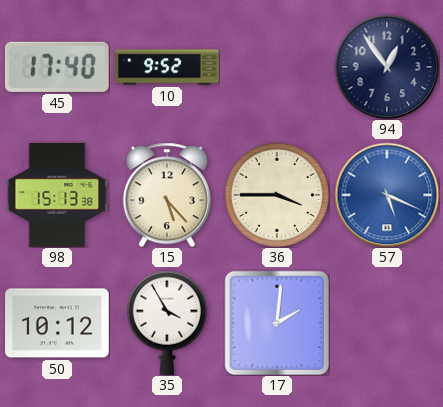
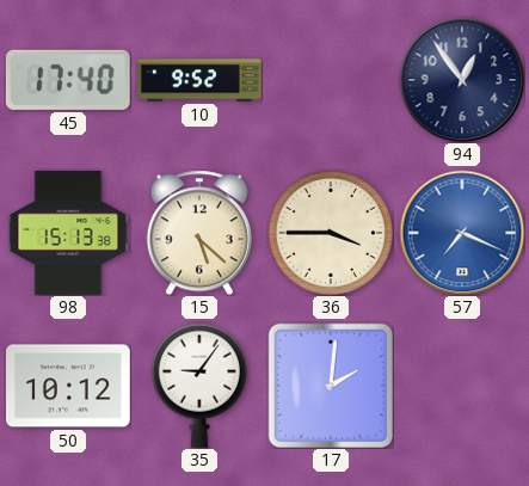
15: 5:23 -> 5:22 (199, 233)
57: 5:19 -> 7:19 (462, 233)
35: 3:55 -> 9:06 (199, 386)
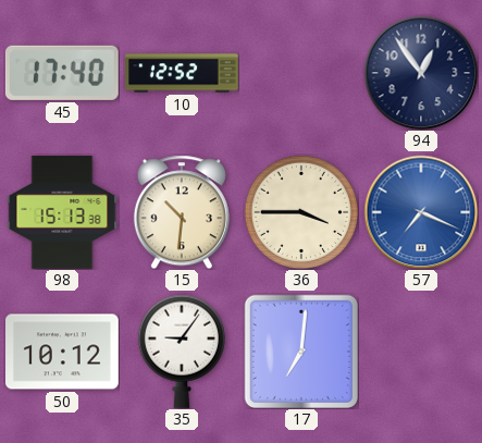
10: 9:52 -> 12:52 (182, 73)
15: 5:22 -> 10:31 (182, 212)
17: 2:01 -> 7:01 (300, 350)
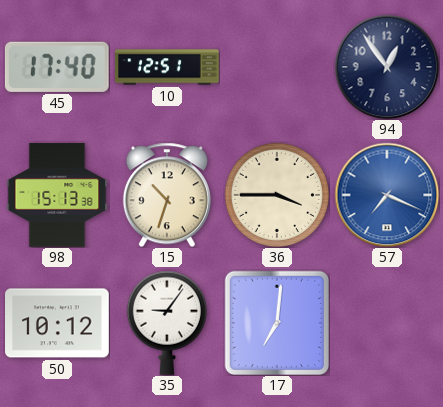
10: 12:52 -> 12:51 (167, 67)
15: 10:31 -> 10:33 (167, 195)
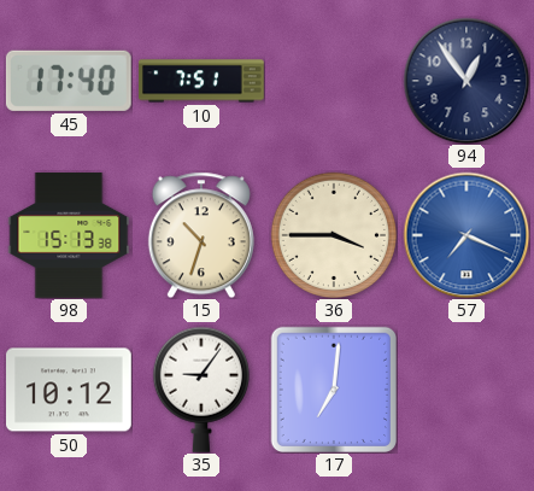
10: 12:51 -> 7:51 (201, 81)
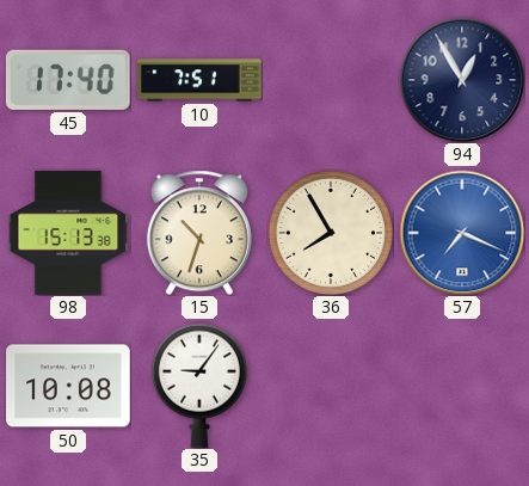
94: 12:54 -> 12:55 (462, 80)
36: 3:45 -> 7:55 (330, 232)
50: 10:12 -> 10:08 (69, 386)
17: 7:01 -> none (333, 388)
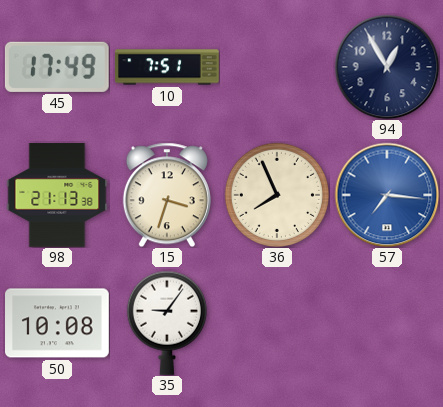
45: 17:40 -> 17:49 (57, 67)
98: 15:13 -> 21:13 (57, 195)
15: 10:33 -> 3:33 (167, 195)
36: 7:55 -> 7:56 (276, 194)
57: 7:19 -> 7:16 (387, 195)
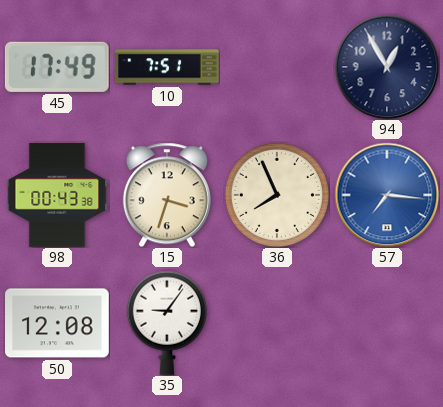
98: 21:13 -> 00:43 (57, 195)
50: 10:08 -> 12:08 (58, 323)
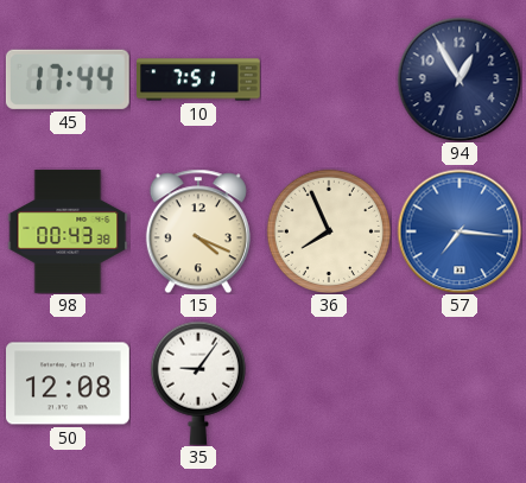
45: 17:49 -> 17:44 (68, 80)
15: 3:33 -> 4:19 (198, 231)
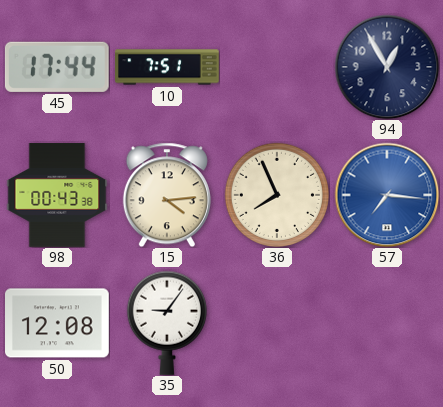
15: 4:19 -> 4:14 (167, 195)
